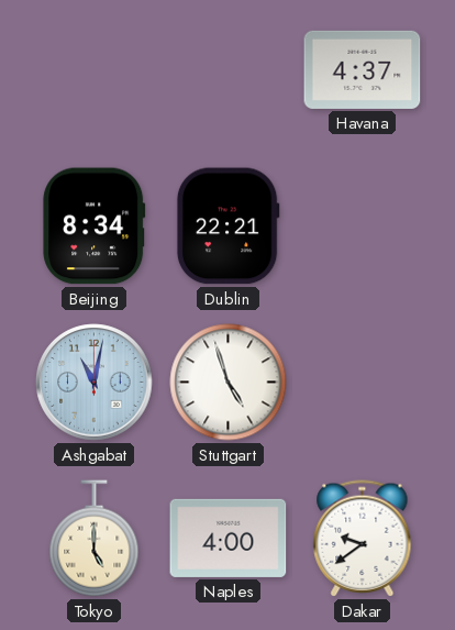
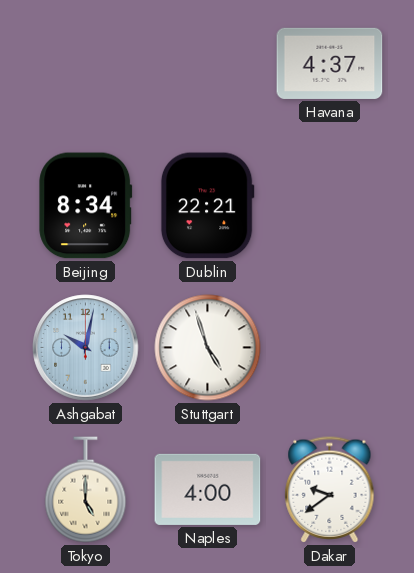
Ashgabat: 11:02 -> 10:02 (86, 348)
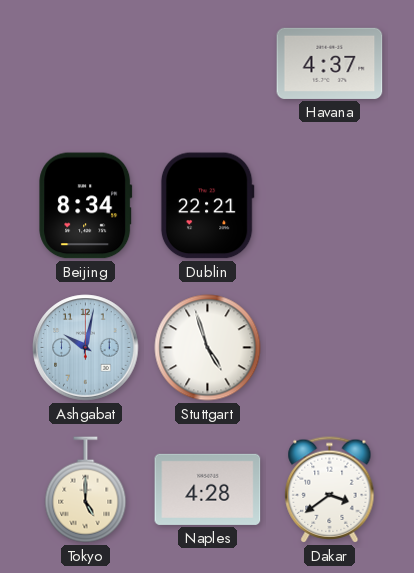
Naples: 4:00 -> 4:28 (208, 489)
Dakar: 9:39 -> 3:39 (330, 490)
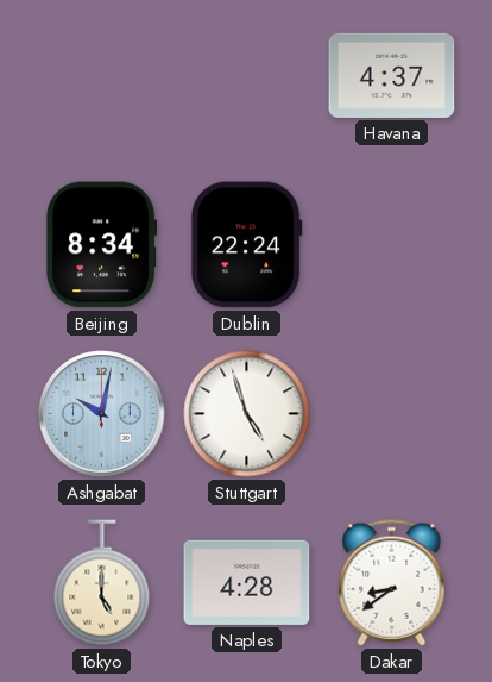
Dublin: 22:21 -> 22:24 (246, 245)
Dakar: 3:39 -> 8:39 (392, 583)
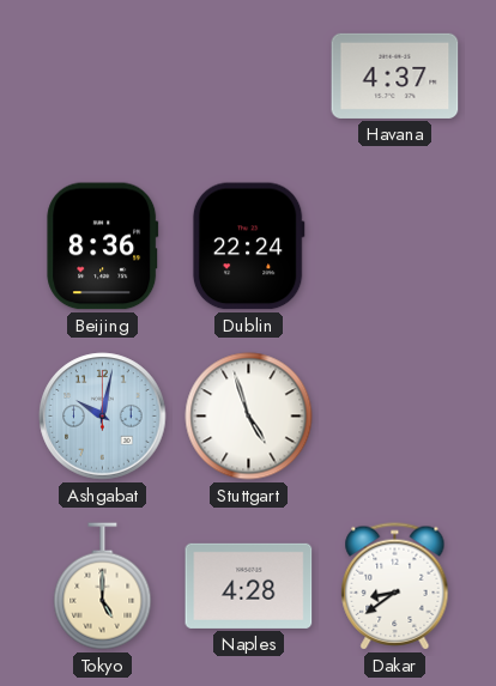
Beijing: 8:34 -> 8:36 (103, 247)
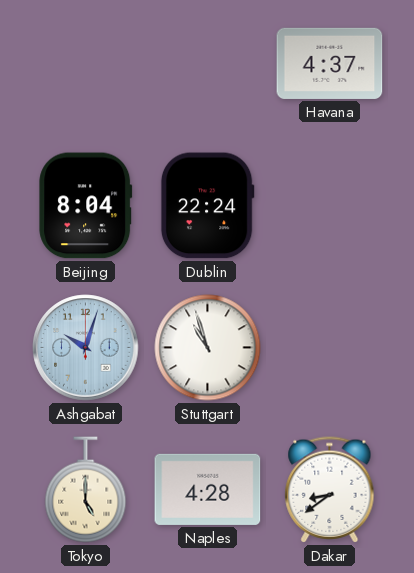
Beijing: 8:36 -> 8:04 (86, 206)
Ashgabat: 10:02 -> 10:03 (86, 348)
Stuttgart: 4:57 -> 10:57 (208, 348)
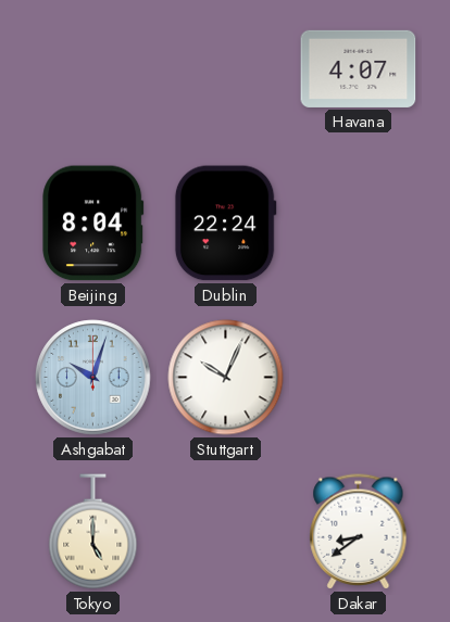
Havana: 4:37 -> 4:07 (359, 68)
Stuttgart: 10:57 -> 10:04 (226, 378)
Naples: 4:28 -> none (208, 489)
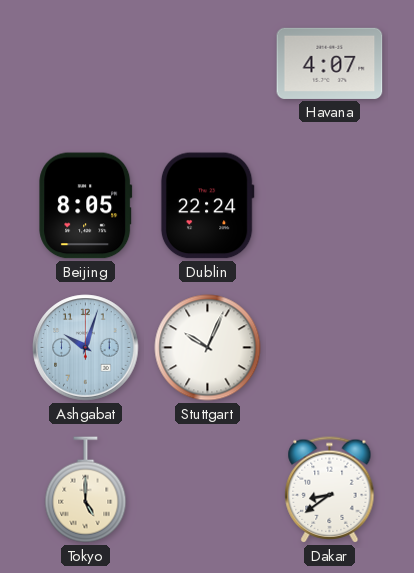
Beijing: 8:04 -> 8:05 (86, 206)
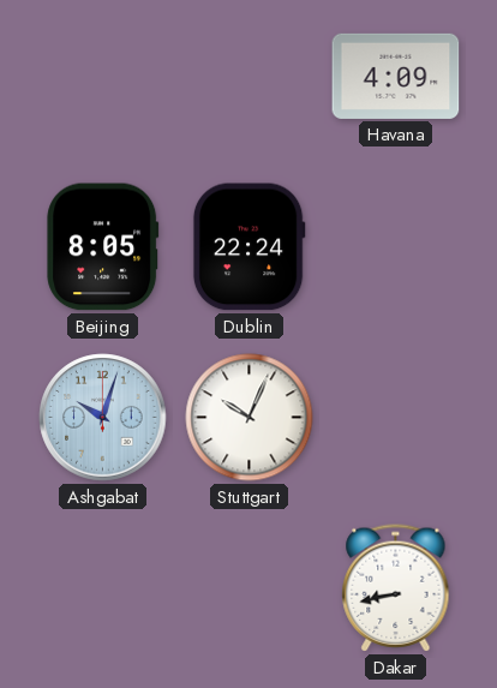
Havana: 4:07 -> 4:09 (396, 76)
Tokyo: 5:00 -> none (86, 490)
Dakar: 8:39 -> 8:43 (396, 588)
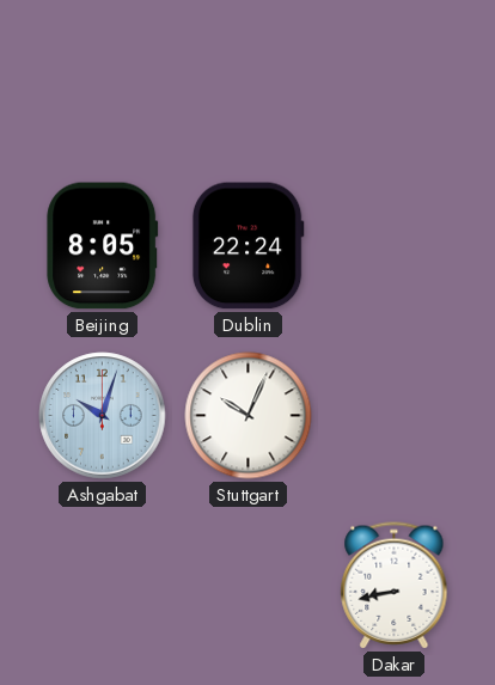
Havana: 4:09 -> none (396, 76)
